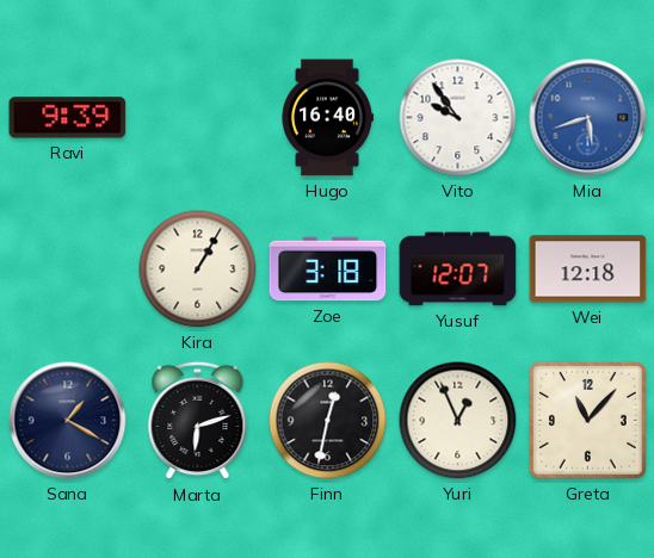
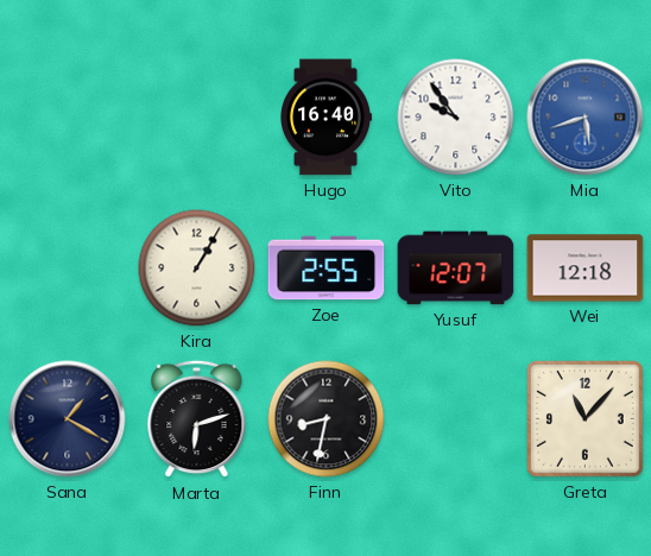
Ravi: 9:39 -> none (68, 118)
Zoe: 3:18 -> 2:55 (327, 268)
Finn: 12:32 -> 8:32 (327, 419)
Yuri: 12:56 -> none (458, 421)
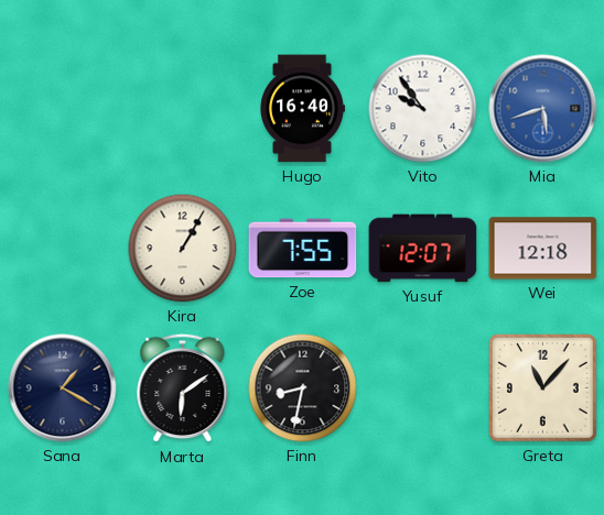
Zoe: 2:55 -> 7:55 (303, 249)
Marta: 6:12 -> 6:09 (183, 388)
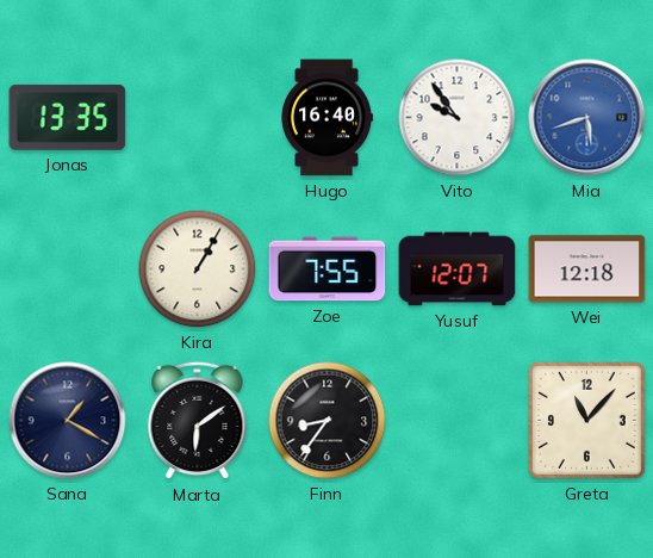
Jonas: none -> 13:35 (68, 117)
Finn: 8:32 -> 8:36 (328, 421)
